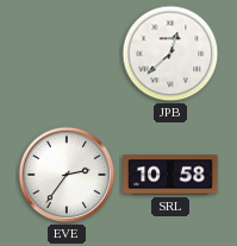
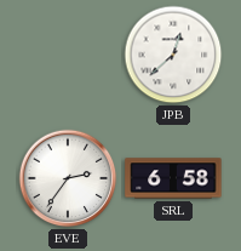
SRL: 10:58 -> 6:58 (173, 178)
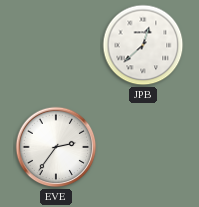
SRL: 6:58 -> none (173, 178)
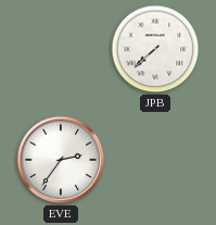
JPB: 12:38 -> 7:38 (155, 49)
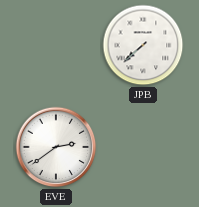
EVE: 2:36 -> 2:39 (56, 147)
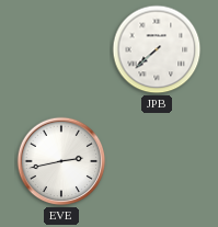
EVE: 2:39 -> 2:43 (61, 161)
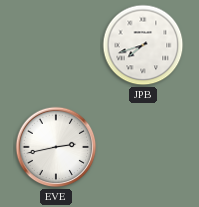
JPB: 7:38 -> 7:42 (143, 45)
